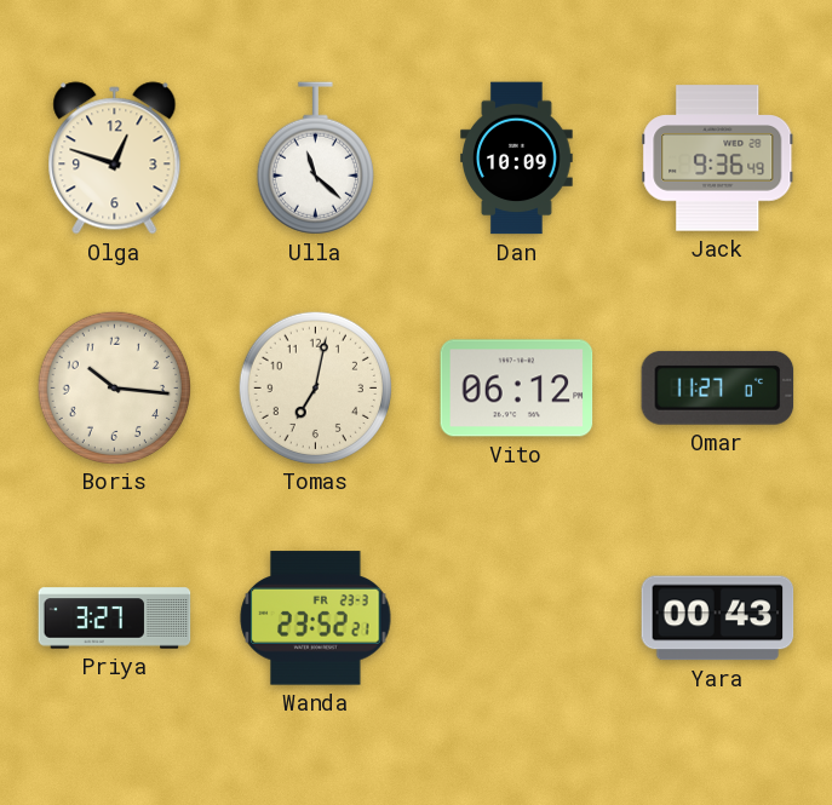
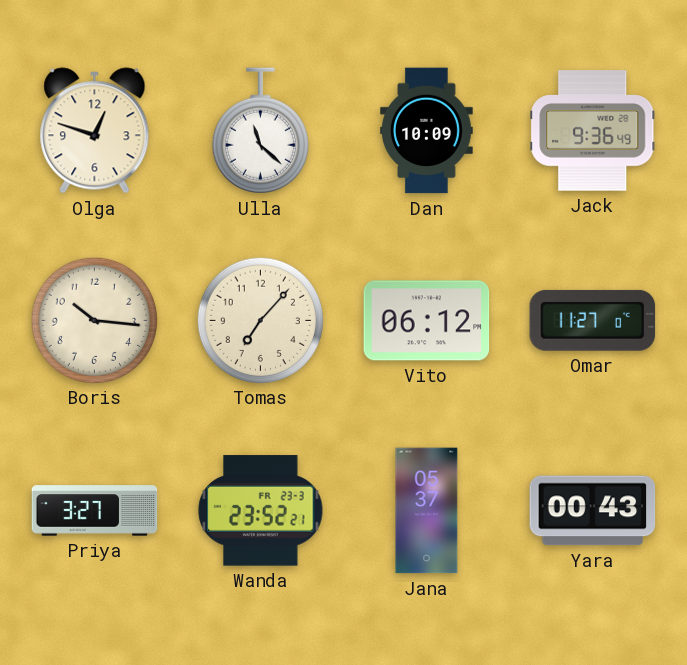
Tomas: 7:02 -> 7:07 (260, 320)
Jana: none -> 05:37 (427, 511)
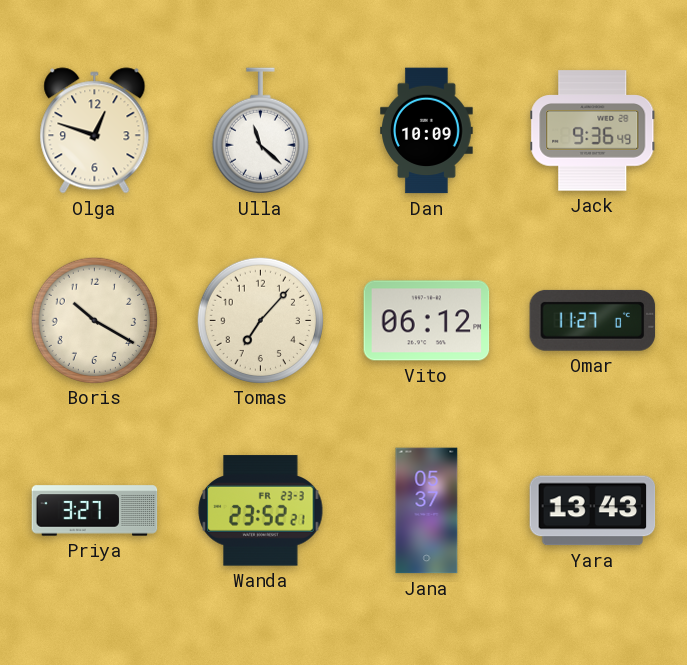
Boris: 10:16 -> 10:20 (94, 320)
Yara: 00:43 -> 13:43 (593, 511)
